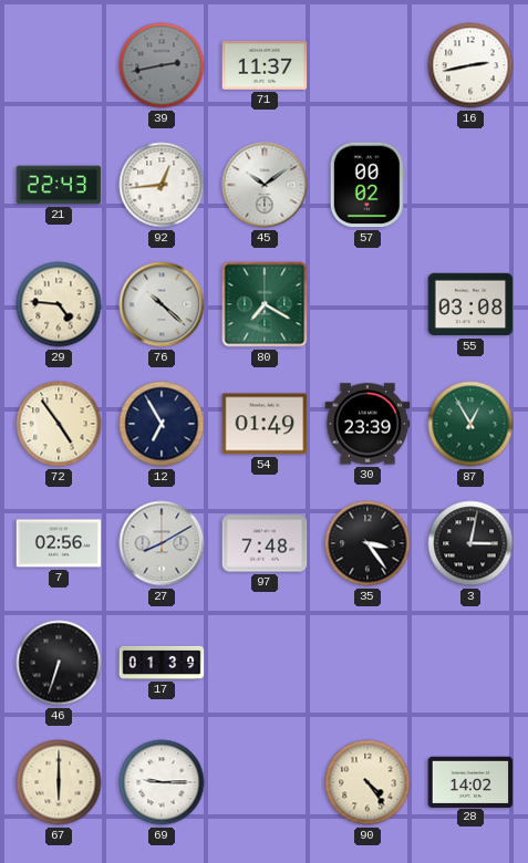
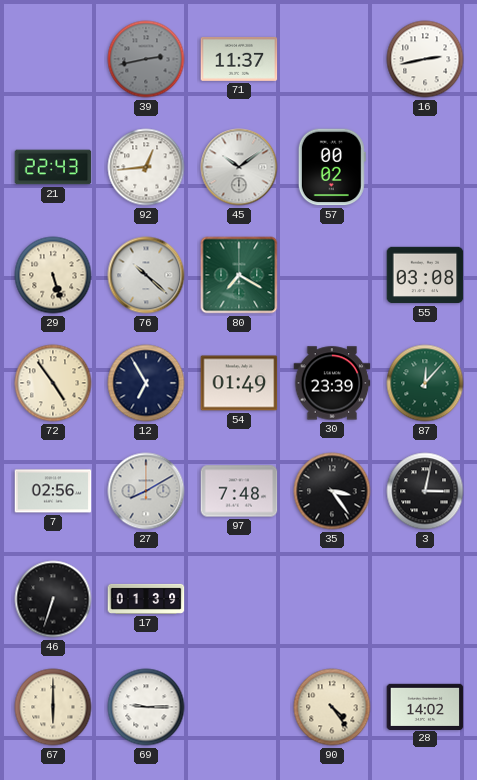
29: 4:46 -> 5:27 (53, 275)
87: 12:55 -> 12:07 (425, 383)
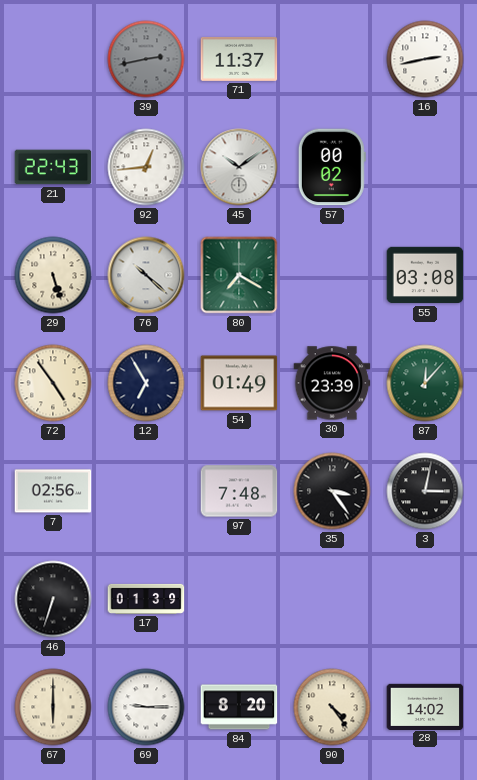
27: 8:10 -> none (146, 491)
84: none -> 8:20 (239, 707)
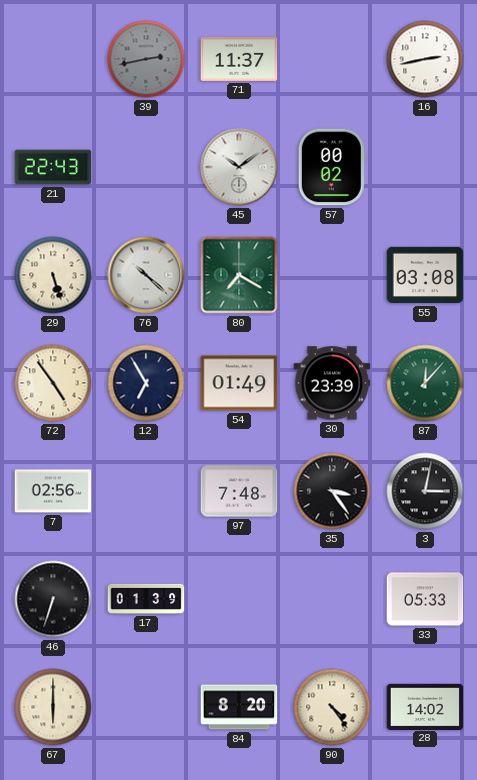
92: 12:44 -> none (146, 167)
33: none -> 05:33 (425, 599)
69: 9:15 -> none (146, 707)
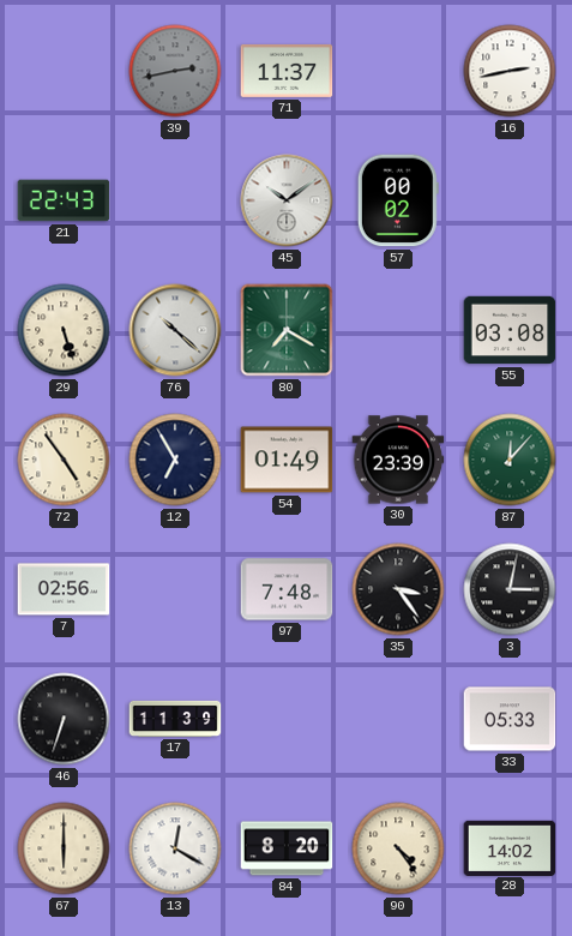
17: 01:39 -> 11:39 (175, 719)
13: none -> 12:20 (175, 848)
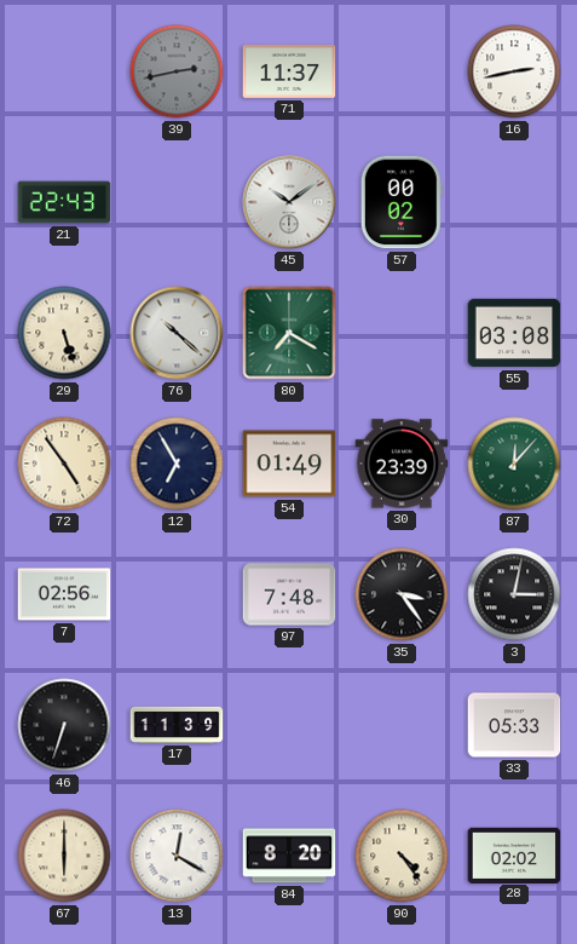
28: 14:02 -> 02:02 (514, 854)
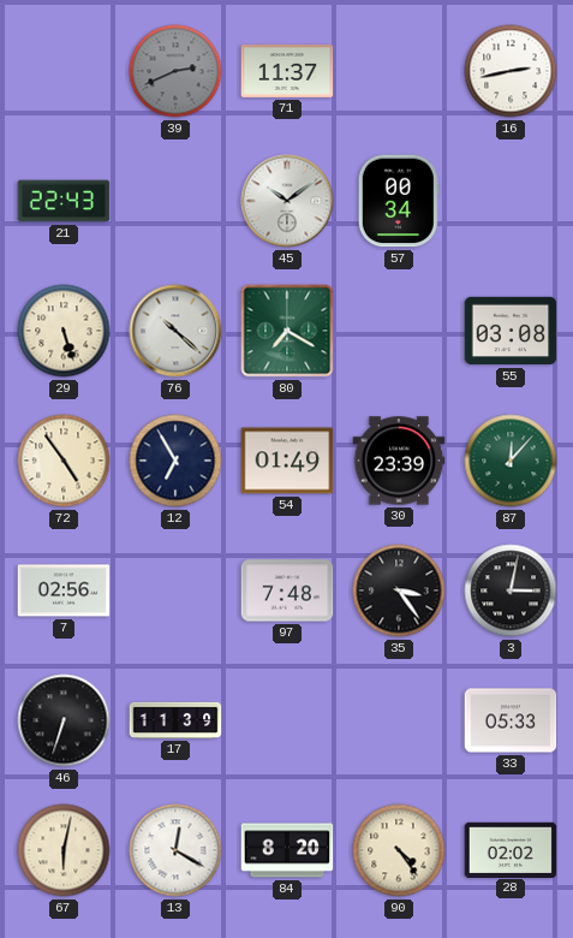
39: 2:43 -> 2:41 (175, 71)
57: 00:02 -> 00:34 (399, 201)
67: 6:00 -> 6:02 (64, 850)
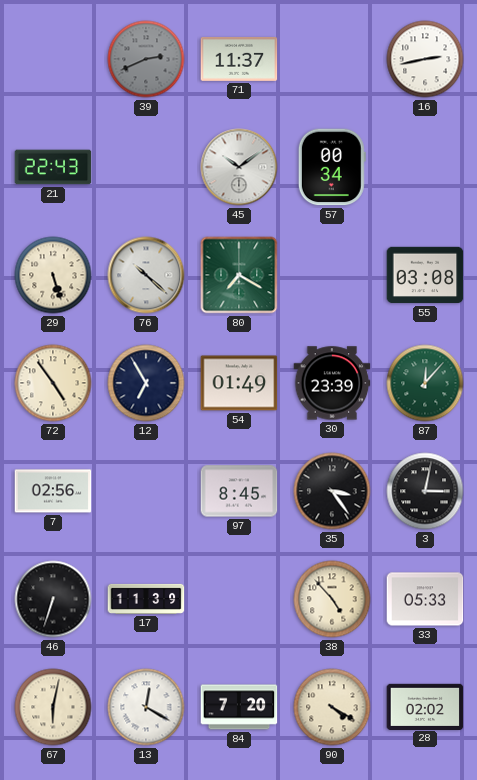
97: 7:48 -> 8:45 (239, 491)
38: none -> 4:53 (332, 599)
84: 8:20 -> 7:20 (239, 707)
90: 4:24 -> 4:20 (332, 707)
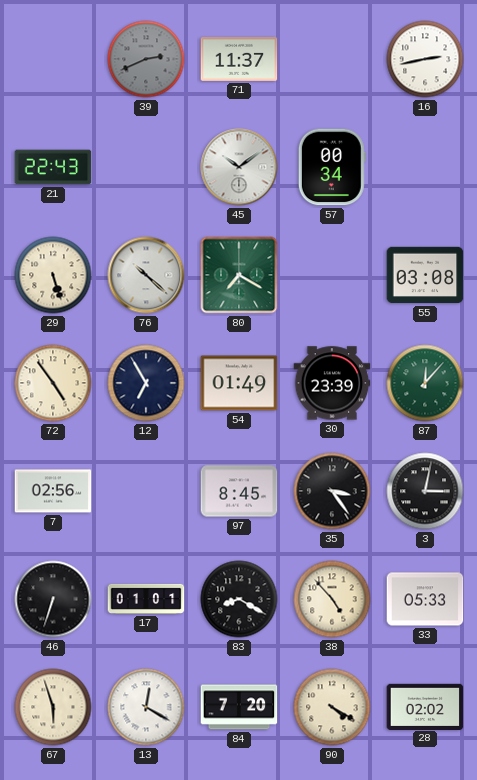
17: 11:39 -> 01:01 (146, 599)
83: none -> 8:20 (239, 599)
67: 6:02 -> 5:57 (53, 707)
